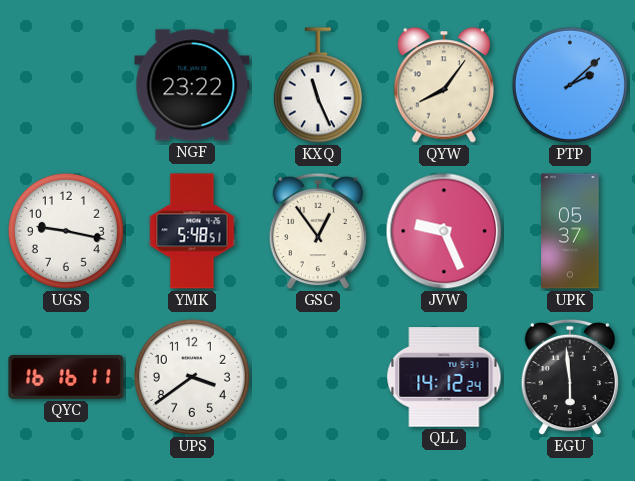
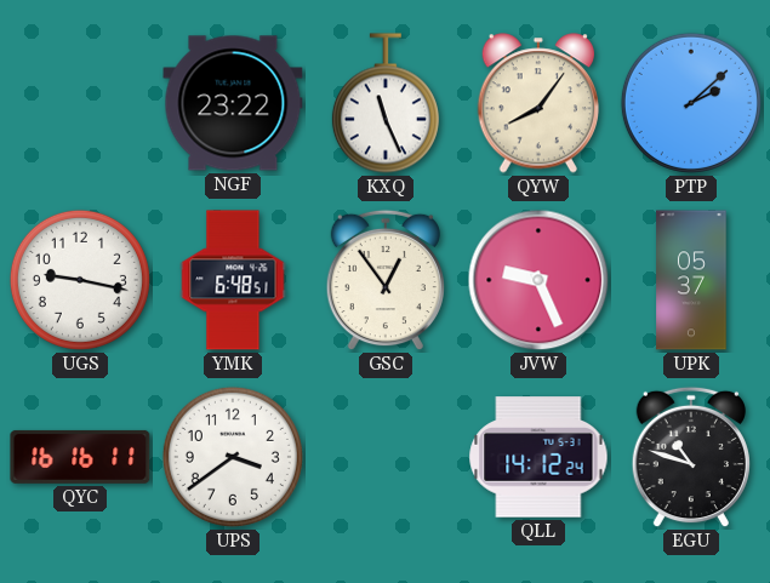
YMK: 5:48 -> 6:48 (233, 280)
EGU: 5:59 -> 10:48 (691, 457)
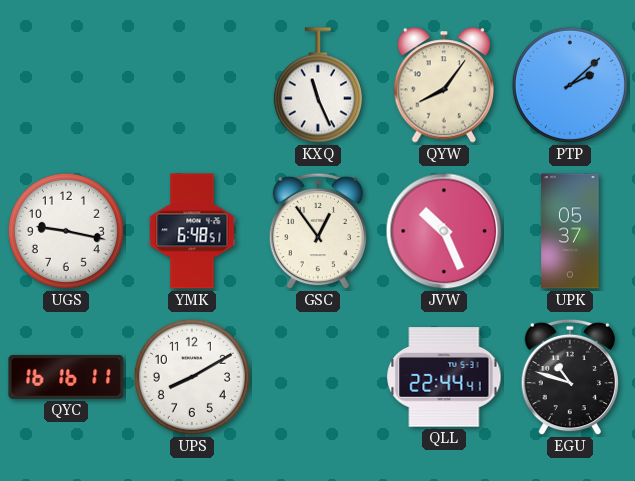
NGF: 23:22 -> none (233, 103)
JVW: 9:26 -> 10:26 (444, 231)
UPS: 3:39 -> 8:10 (192, 377)
QLL: 14:12 -> 22:44 (444, 377)
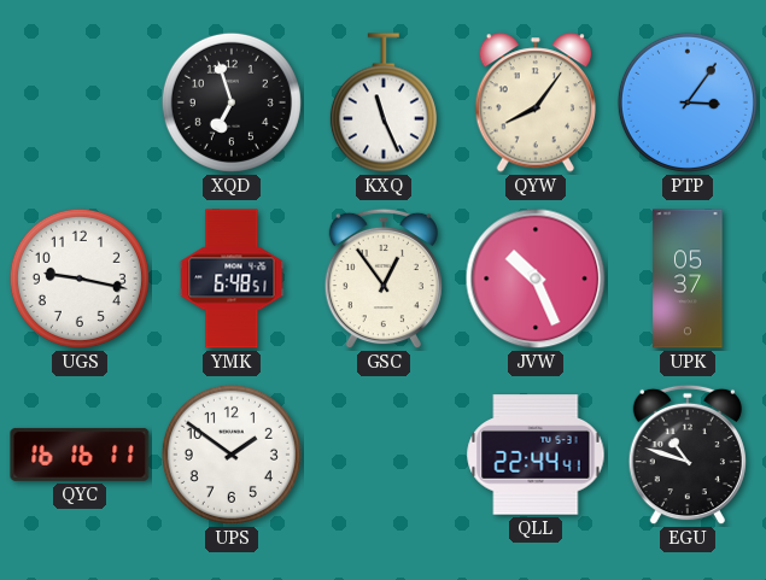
XQD: none -> 6:57 (232, 102)
PTP: 2:08 -> 3:06 (688, 102)
UPS: 8:10 -> 1:51 (232, 455)
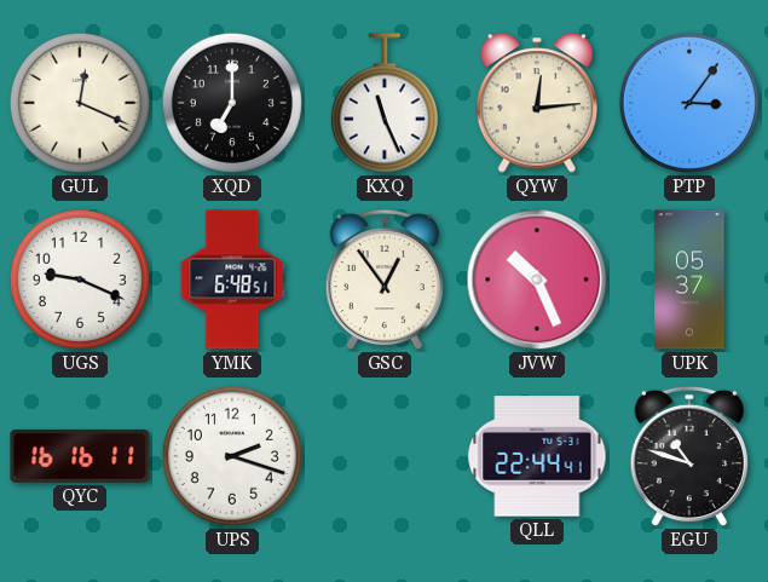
GUL: none -> 12:19 (80, 103)
XQD: 6:57 -> 7:00 (232, 103)
QYW: 8:06 -> 12:14 (536, 103)
UGS: 9:17 -> 9:19 (80, 280)
UPS: 1:51 -> 2:18 (232, 456)
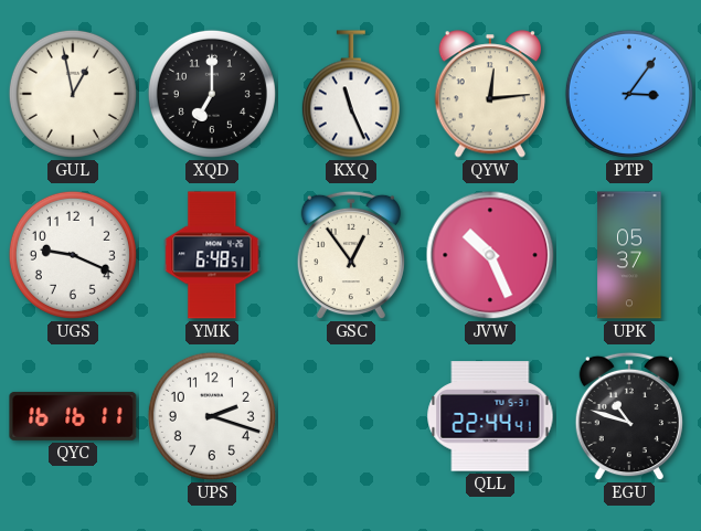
GUL: 12:19 -> 12:58 (73, 94)
